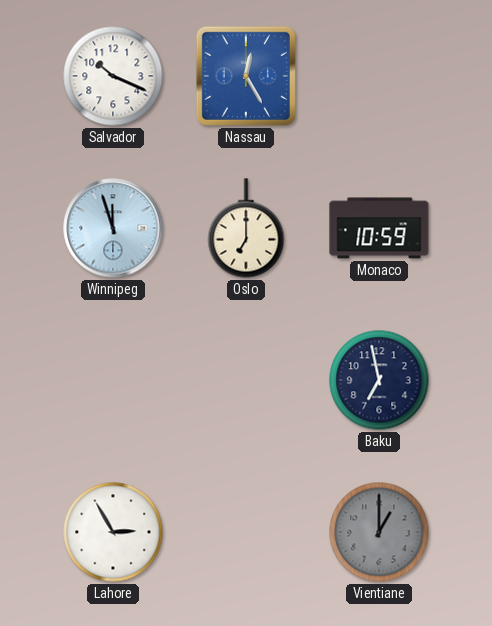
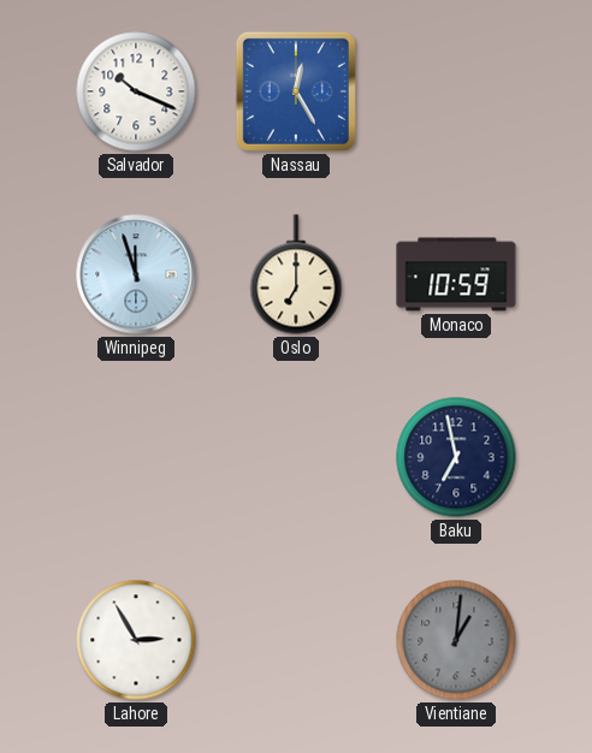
Vientiane: 1:00 -> 1:01 (456, 640)
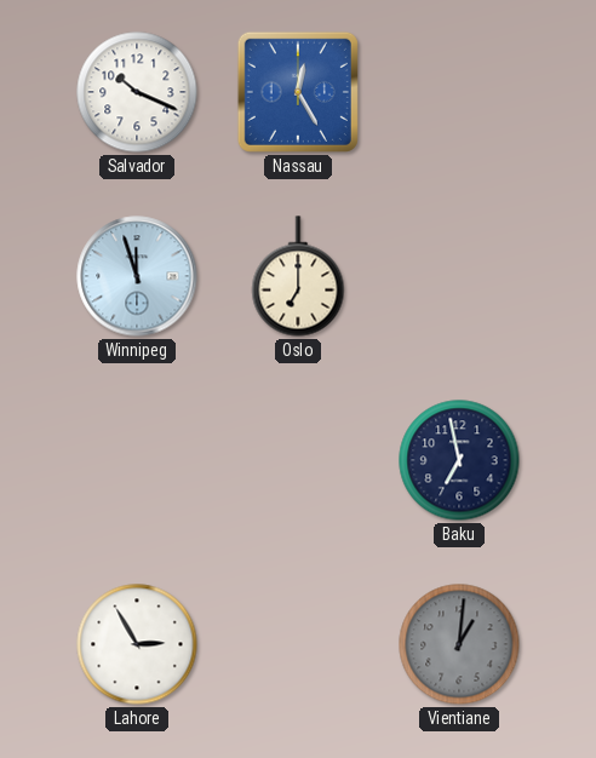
Monaco: 10:59 -> none (456, 274)
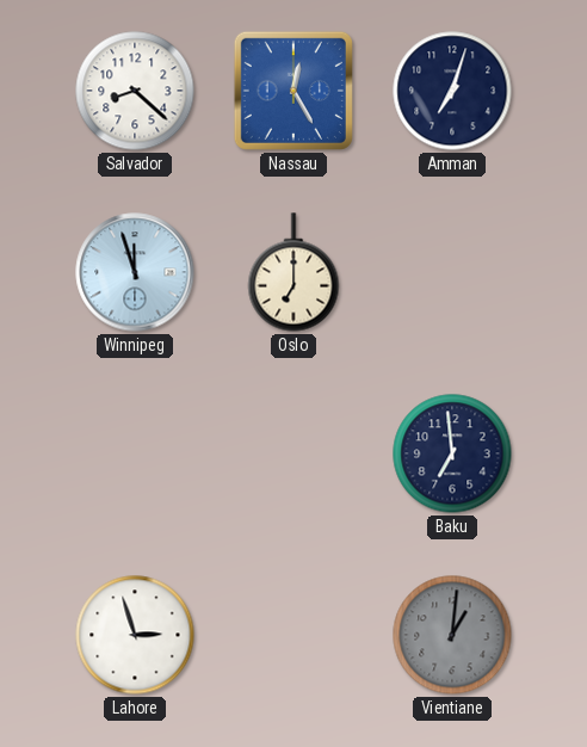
Salvador: 10:19 -> 8:22 (135, 91)
Amman: none -> 7:03 (452, 91)
Baku: 6:58 -> 6:59 (452, 453)
Lahore: 2:55 -> 2:57 (135, 635)
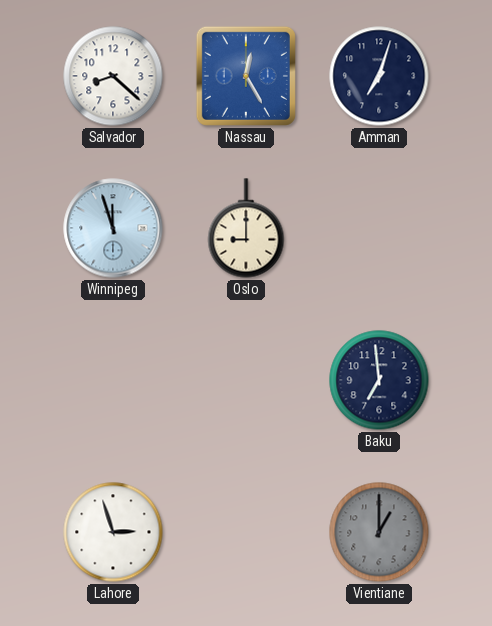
Oslo: 7:00 -> 9:00 (246, 228)
Vientiane: 1:01 -> 1:00 (379, 532)
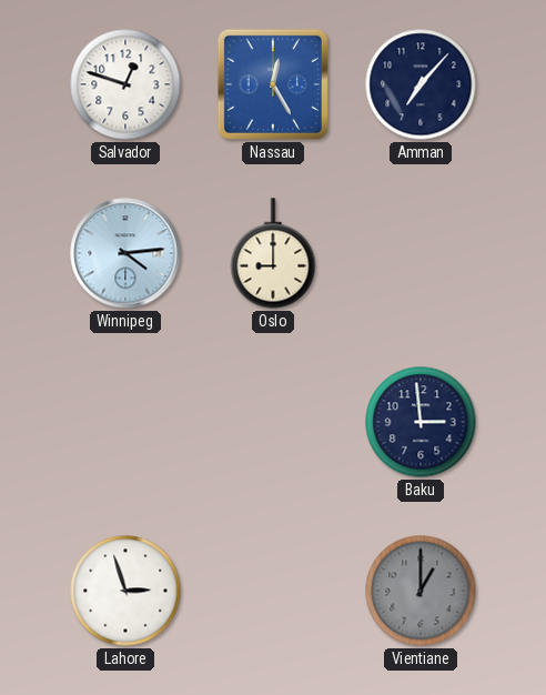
Salvador: 8:22 -> 12:48 (125, 84)
Amman: 7:03 -> 7:07 (421, 84)
Winnipeg: 11:57 -> 4:14 (125, 253)
Baku: 6:59 -> 2:59 (421, 422)
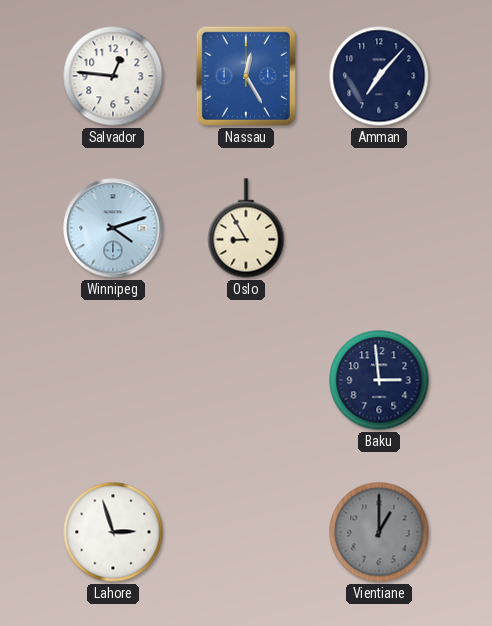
Salvador: 12:48 -> 12:46 (113, 76)
Winnipeg: 4:14 -> 4:12 (113, 228)
Oslo: 9:00 -> 8:55 (246, 228)
